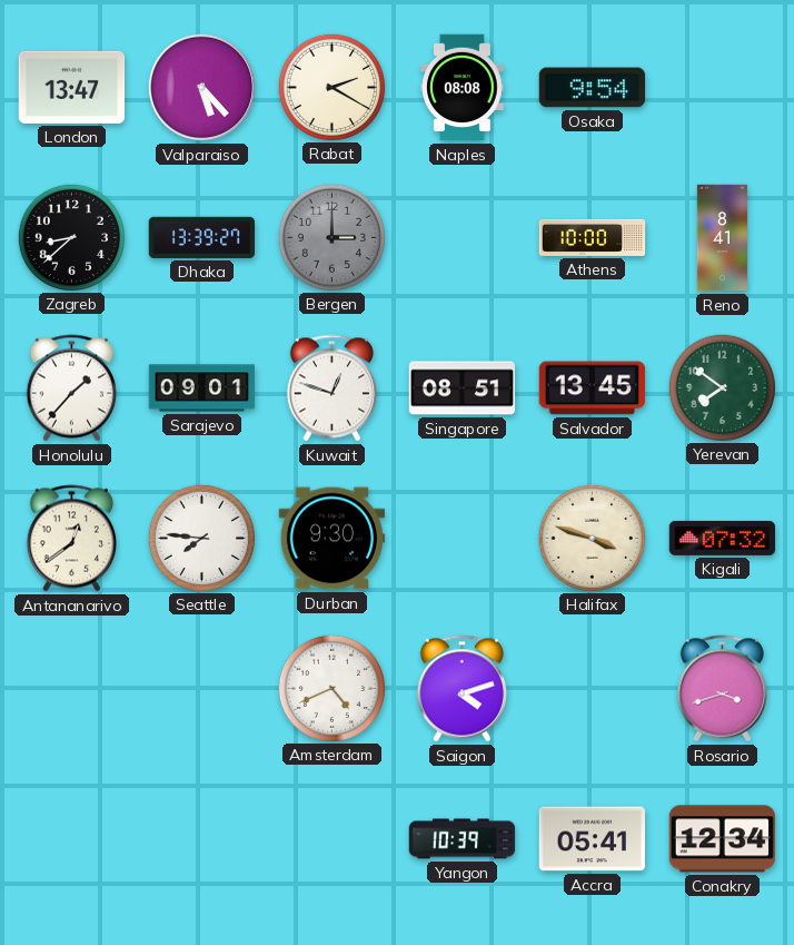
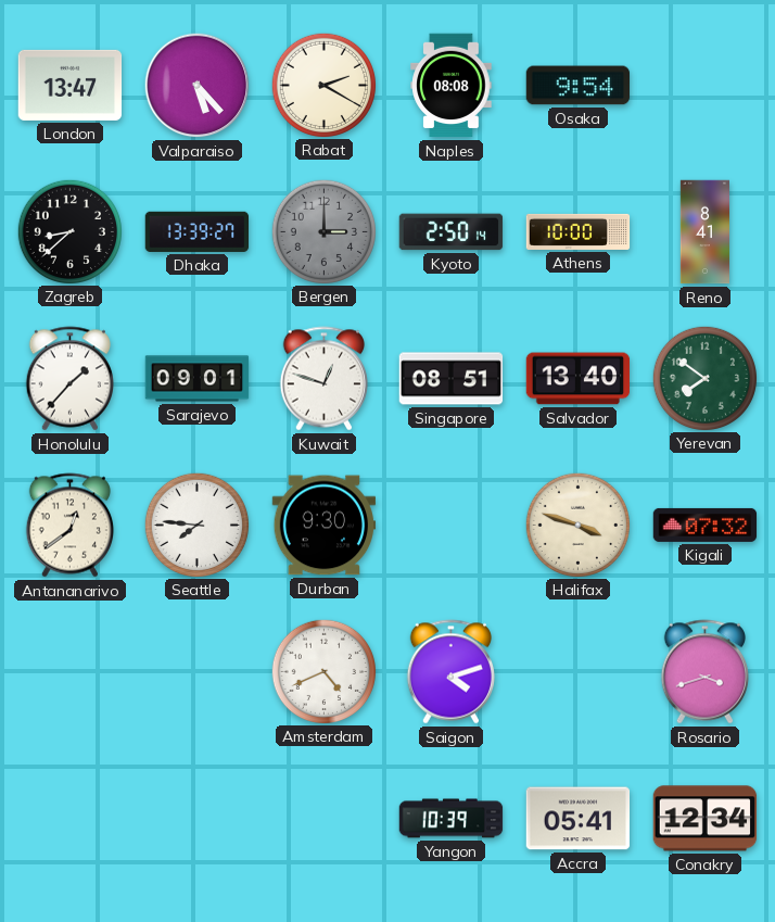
Kyoto: none -> 2:50 (452, 232)
Salvador: 13:45 -> 13:40 (579, 379)
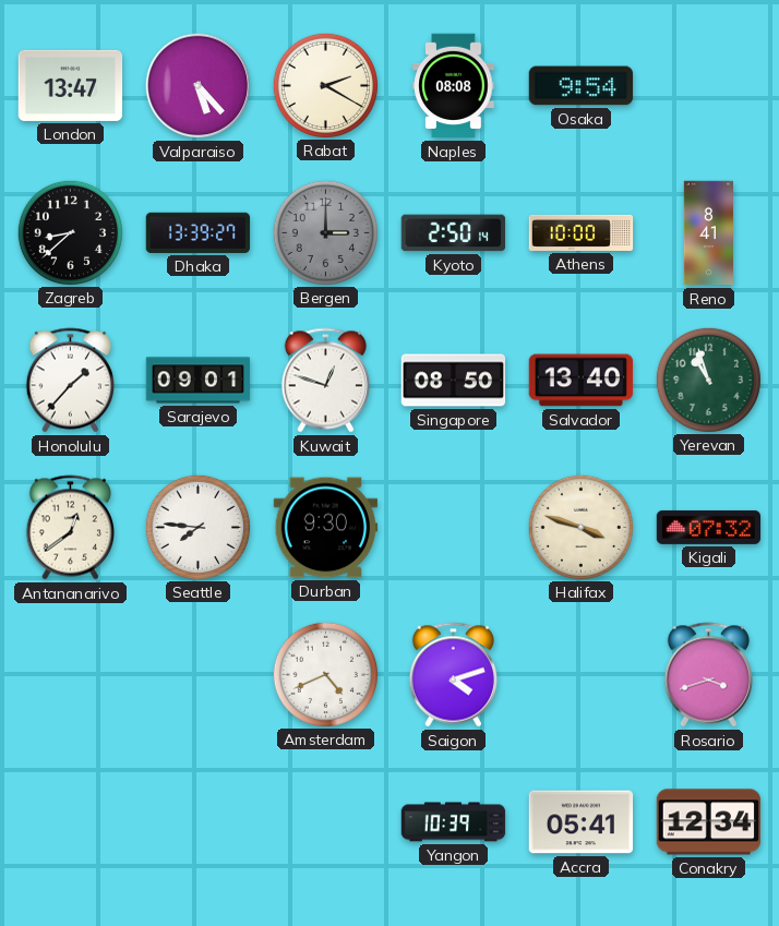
Singapore: 08:51 -> 08:50 (454, 381)
Yerevan: 7:51 -> 10:57 (708, 380)
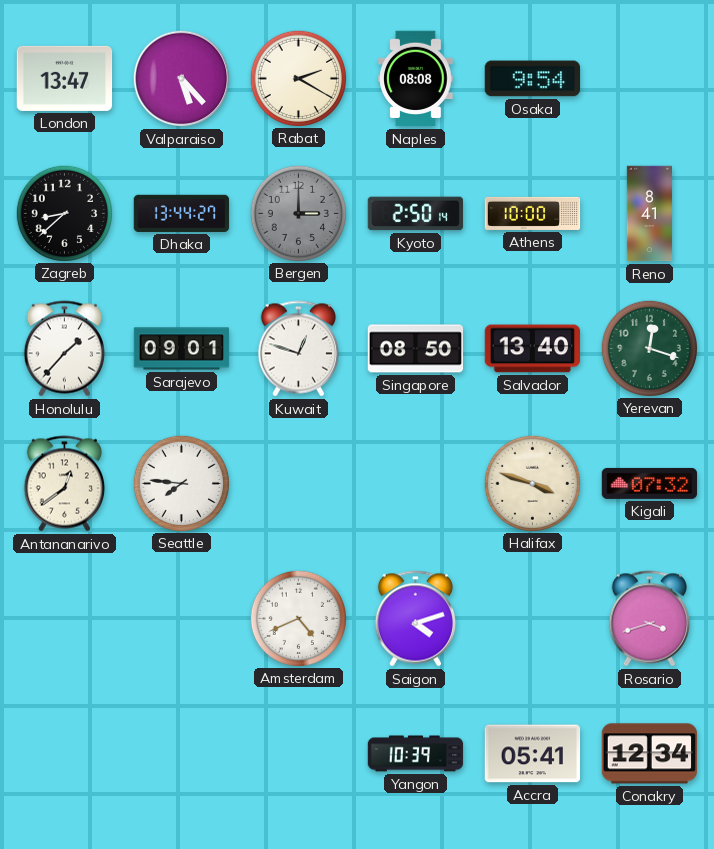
Dhaka: 13:39 -> 13:44 (182, 213)
Yerevan: 10:57 -> 12:18 (649, 348)
Durban: 9:30 -> none (326, 528)
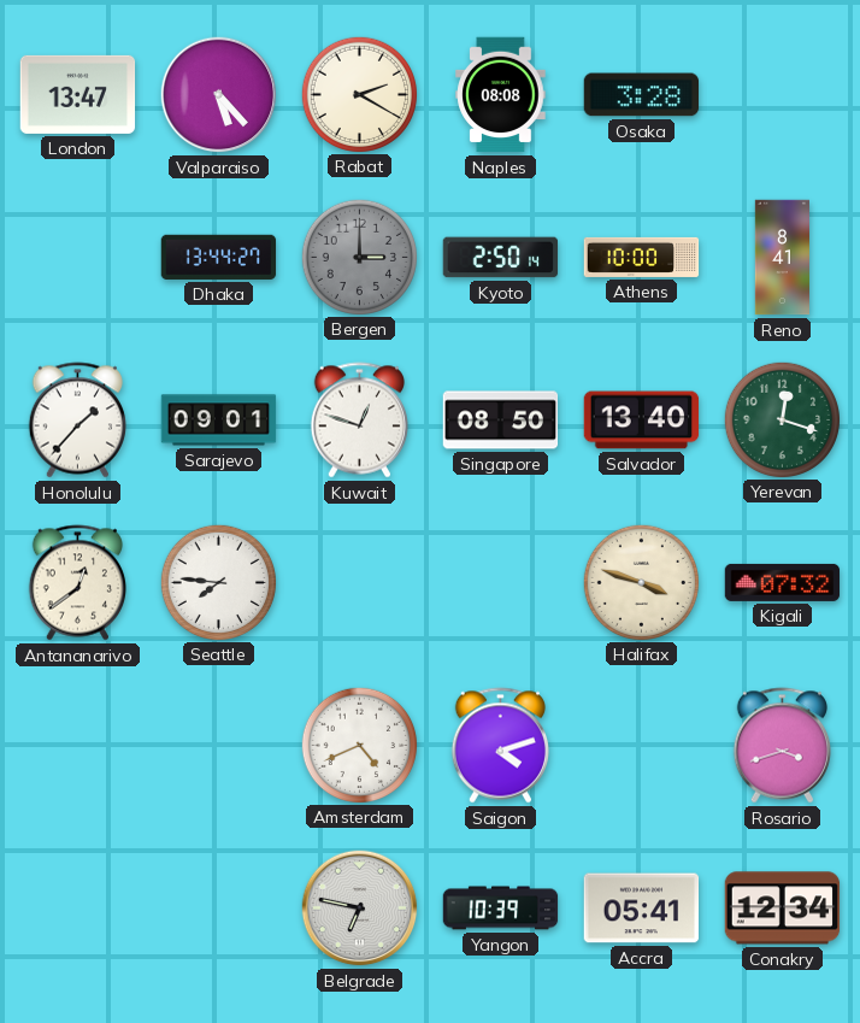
Osaka: 9:54 -> 3:28 (642, 95)
Zagreb: 8:38 -> none (64, 213)
Belgrade: none -> 6:47 (360, 909)
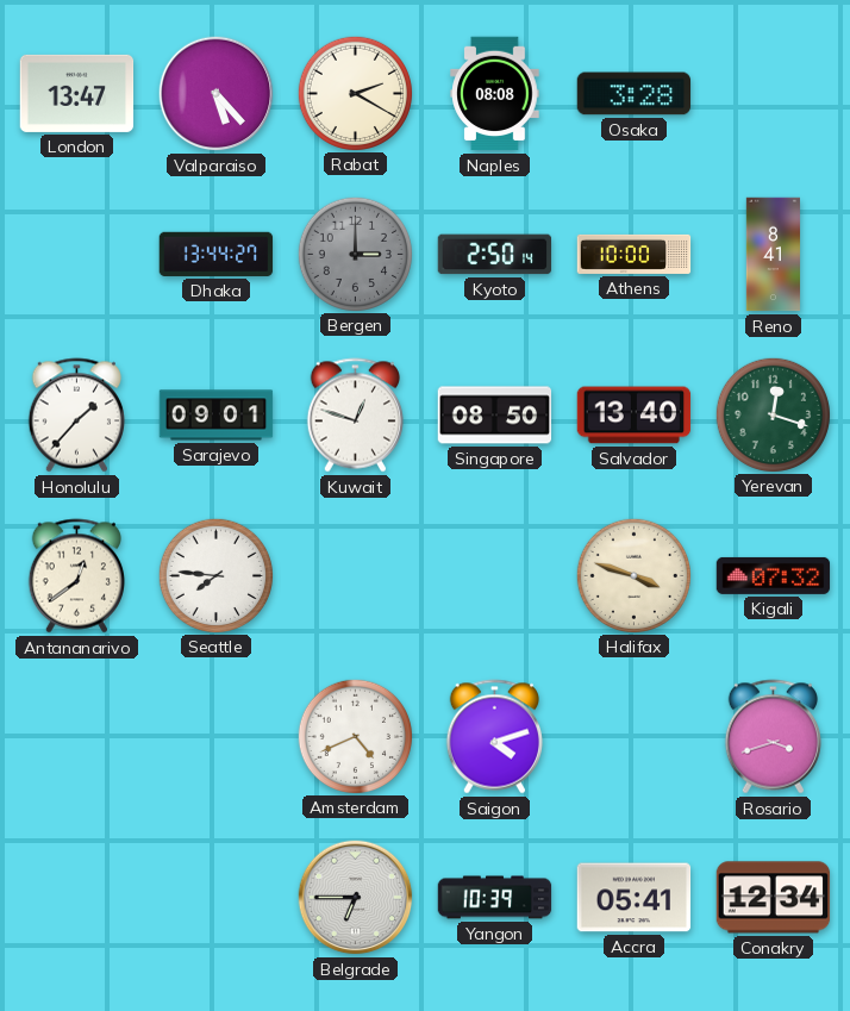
Belgrade: 6:47 -> 6:45 (356, 898)
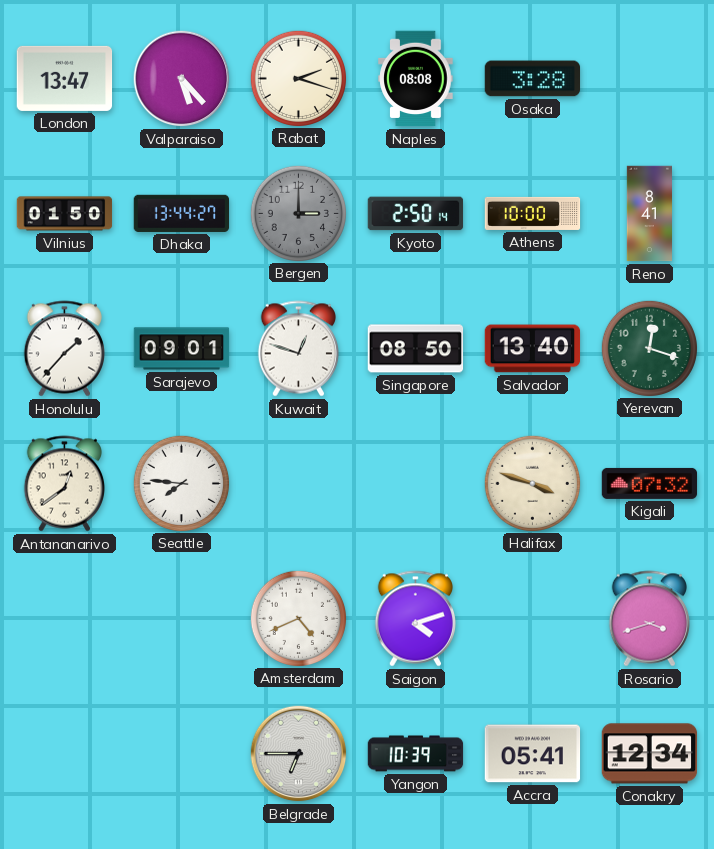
Rabat: 2:20 -> 2:18 (298, 78)
Vilnius: none -> 01:50 (65, 214)
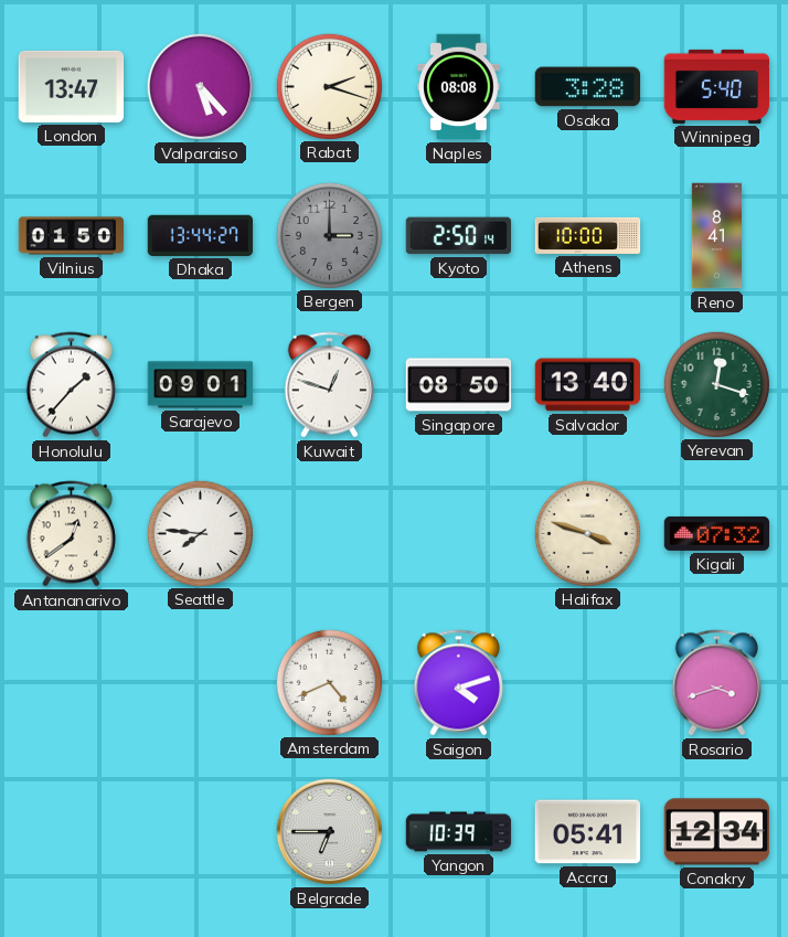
Winnipeg: none -> 5:40 (717, 86)
